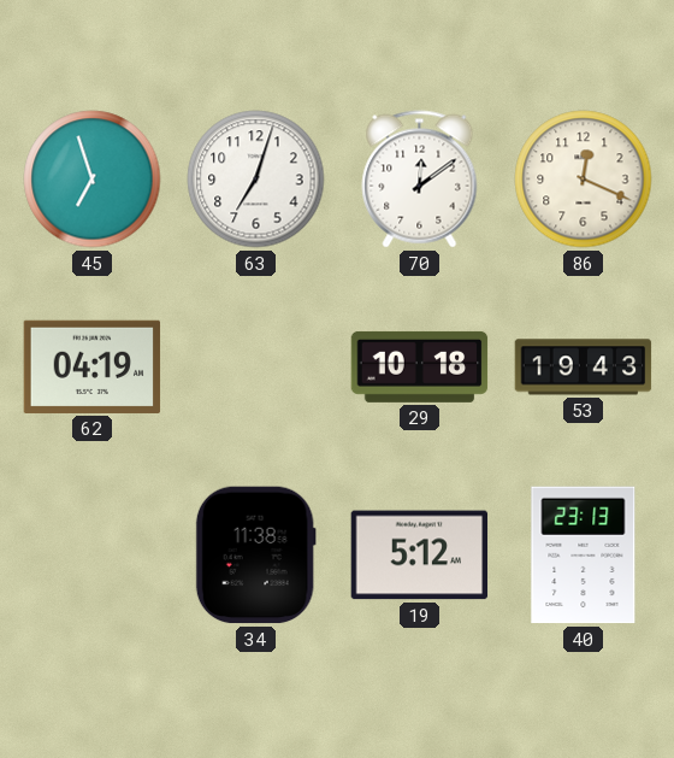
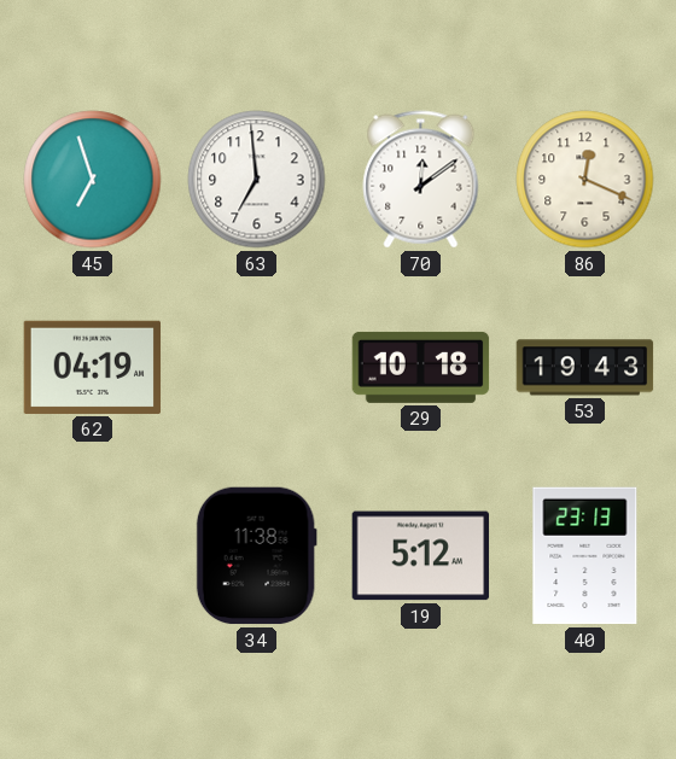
63: 7:03 -> 6:59 (257, 180)
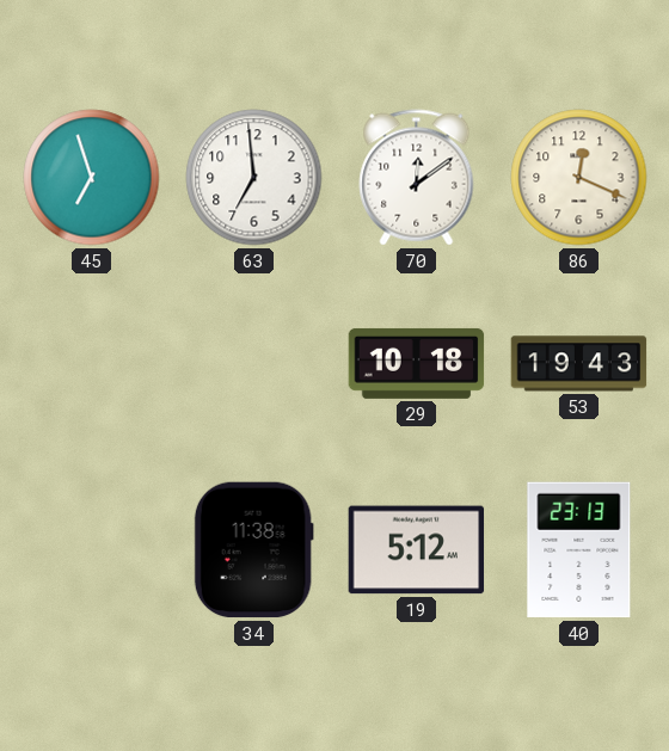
62: 04:19 -> none (93, 367)
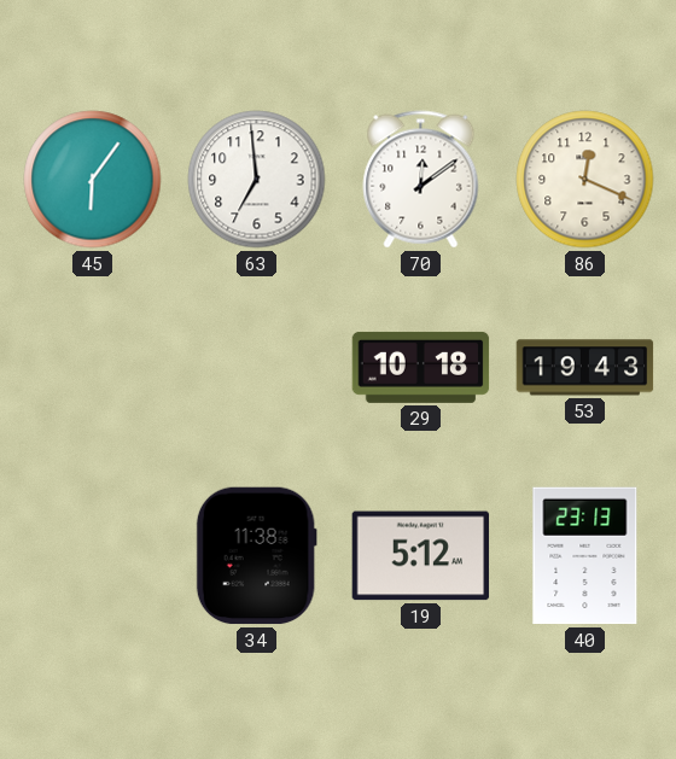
45: 6:57 -> 6:06 (93, 180)
